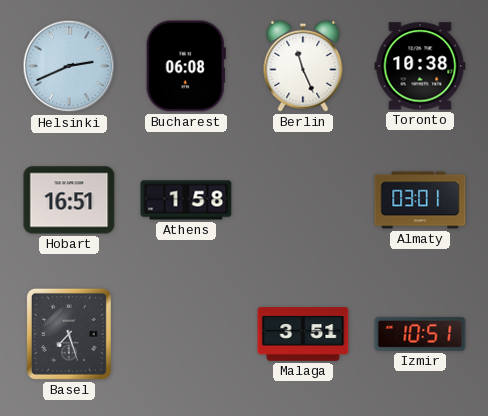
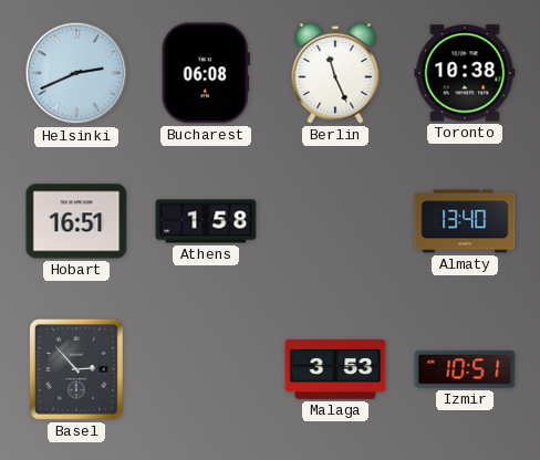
Almaty: 03:01 -> 13:40 (465, 221)
Basel: 7:27 -> 2:53 (76, 369)
Malaga: 3:51 -> 3:53 (335, 369)
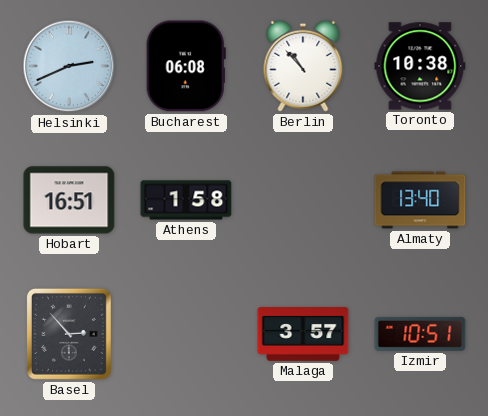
Berlin: 11:26 -> 10:53 (303, 66)
Malaga: 3:53 -> 3:57 (303, 334)
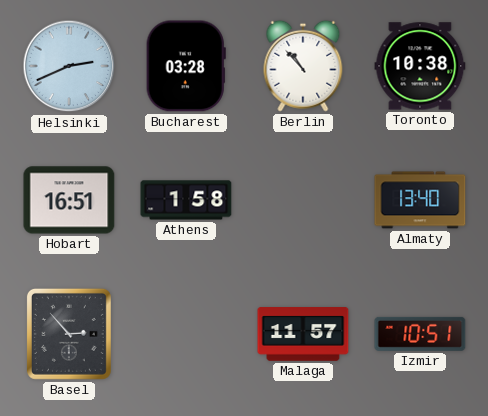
Bucharest: 06:08 -> 03:28 (186, 66)
Malaga: 3:57 -> 11:57 (303, 334)
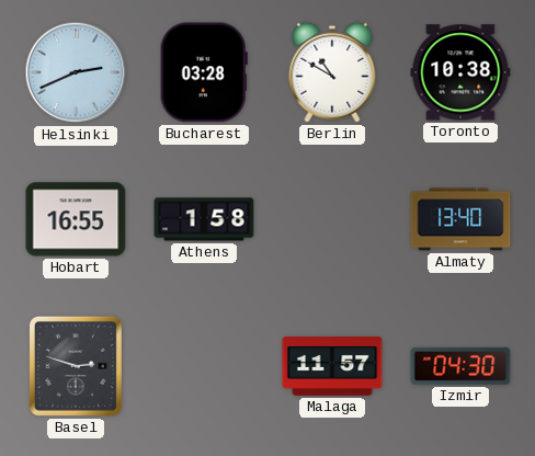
Berlin: 10:53 -> 10:50 (332, 72)
Hobart: 16:51 -> 16:55 (76, 219)
Basel: 2:53 -> 2:48 (76, 366)
Izmir: 10:51 -> 04:30 (460, 366)
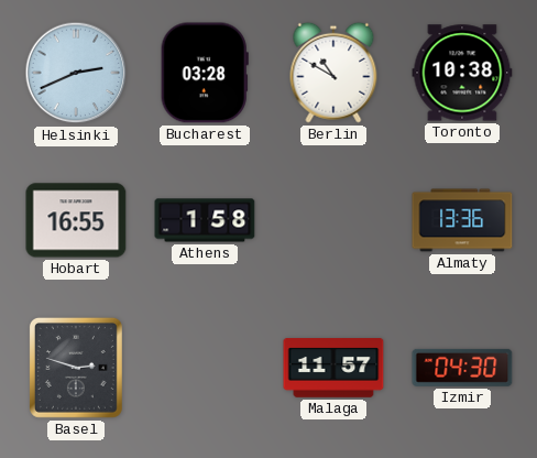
Almaty: 13:40 -> 13:36 (462, 220)
